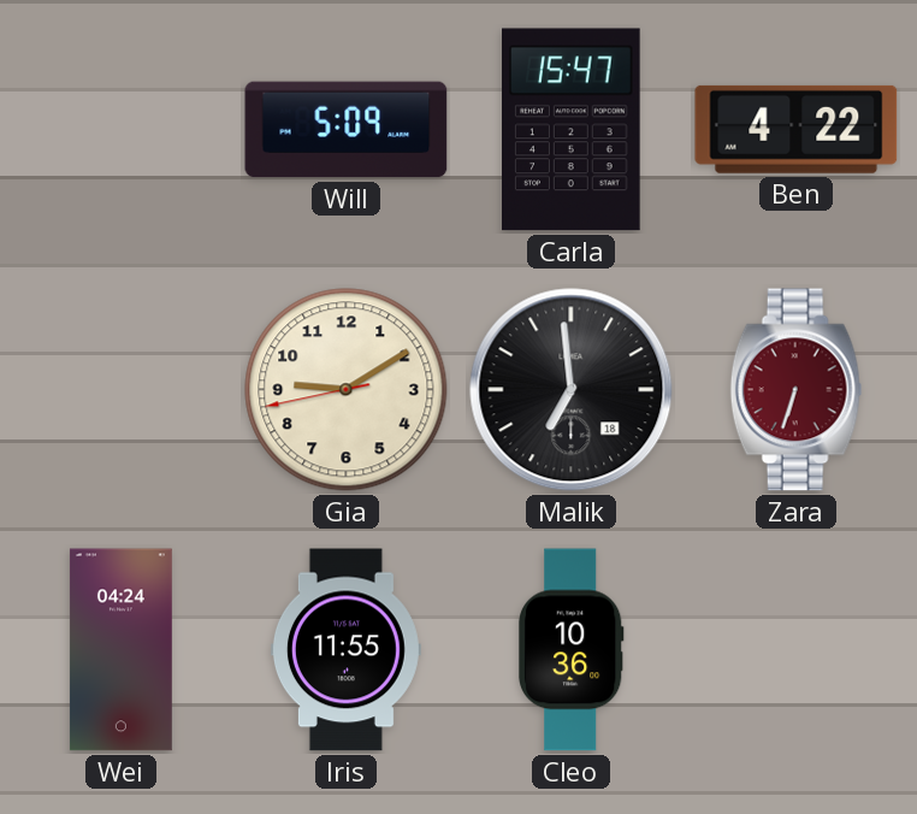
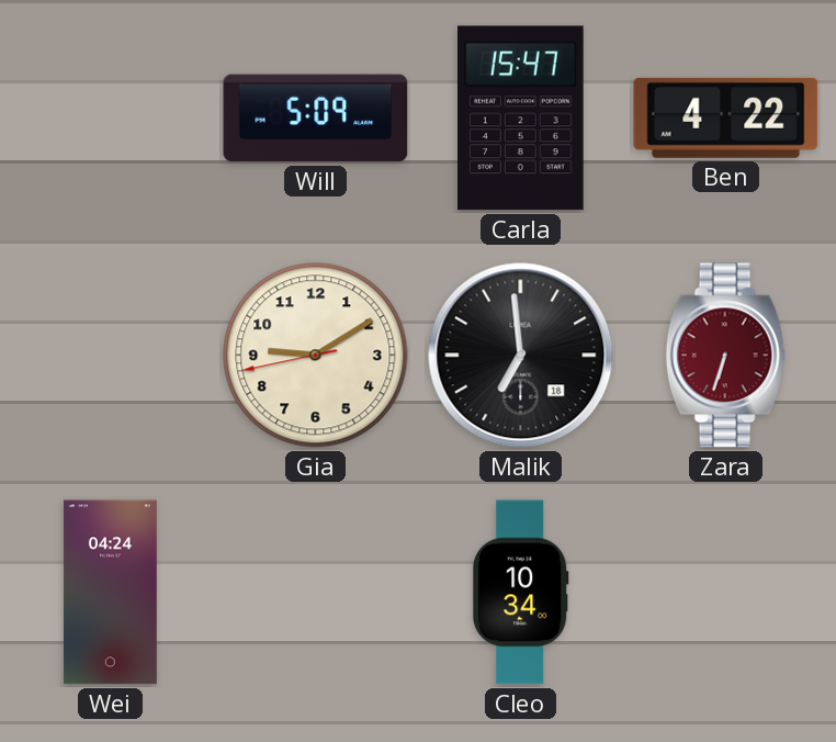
Iris: 11:55 -> none (345, 650)
Cleo: 10:36 -> 10:34 (520, 593)
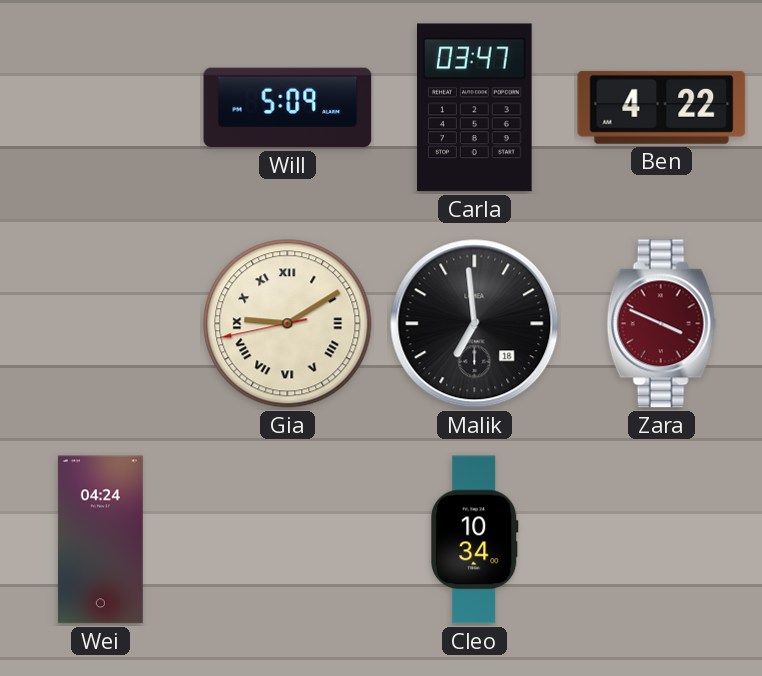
Carla: 15:47 -> 03:47 (475, 108)
Gia numerals: Arabic -> Roman (288, 324)
Zara: 6:33 -> 3:49 (662, 324)
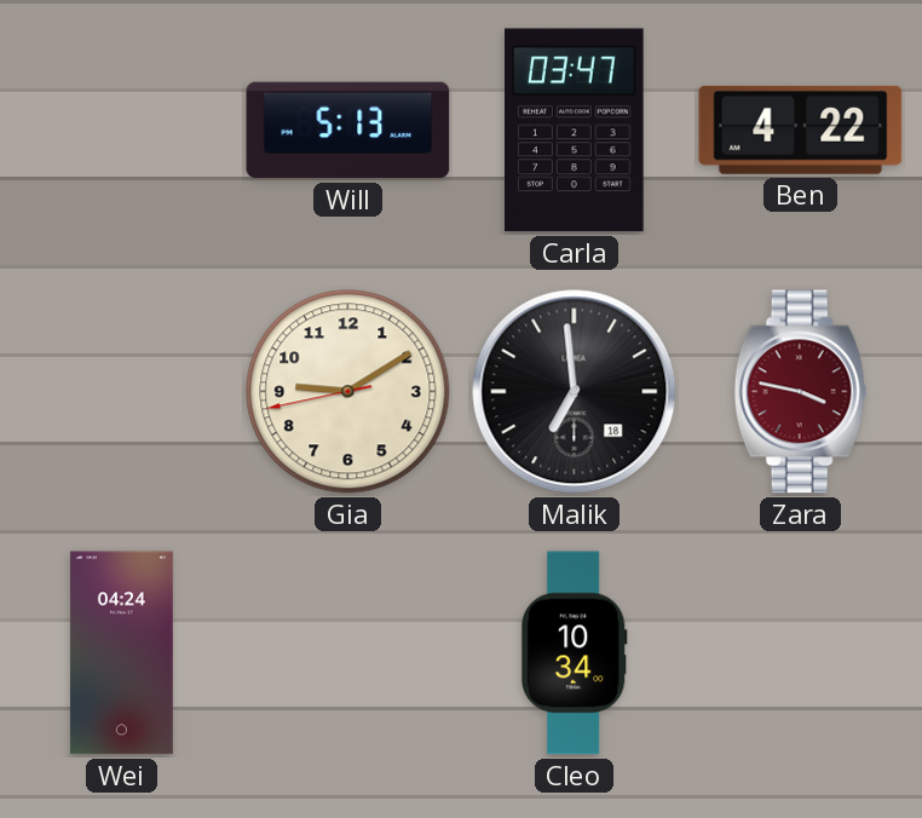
Will: 5:09 -> 5:13 (348, 131)
Gia numerals: Roman -> Arabic (348, 392)
Zara: 3:49 -> 3:47 (801, 392)
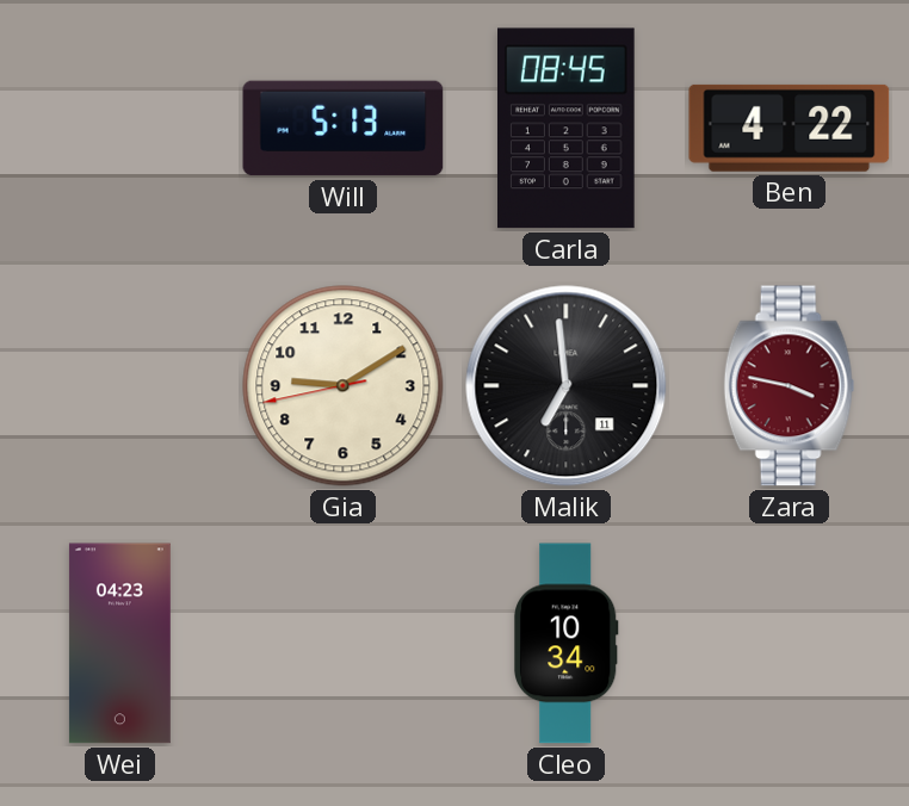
Carla: 03:47 -> 08:45 (567, 129)
Malik date: 18 -> 11 (567, 386)
Wei: 04:24 -> 04:23 (119, 644)
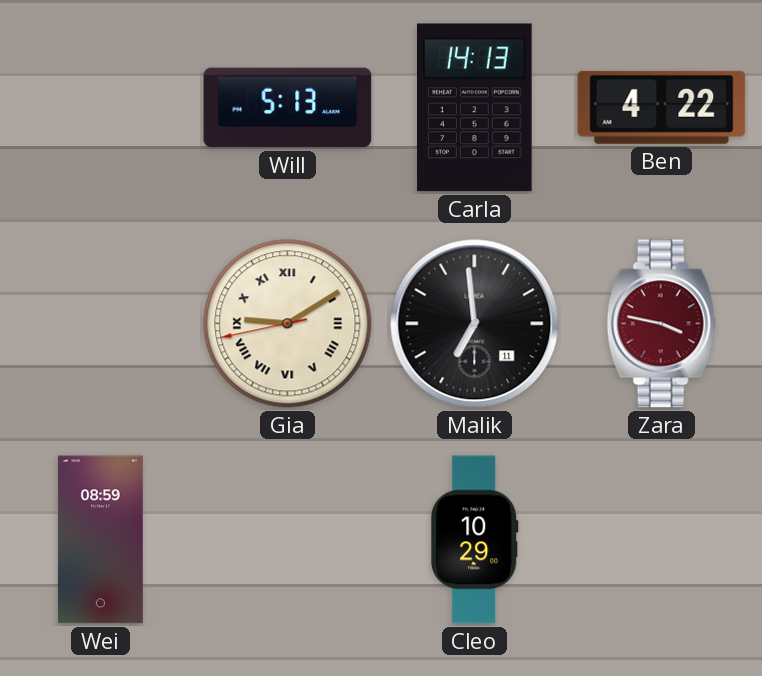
Carla: 08:45 -> 14:13 (475, 108)
Gia numerals: Arabic -> Roman (288, 324)
Wei: 04:23 -> 08:59 (100, 540)
Cleo: 10:34 -> 10:29 (474, 540)
